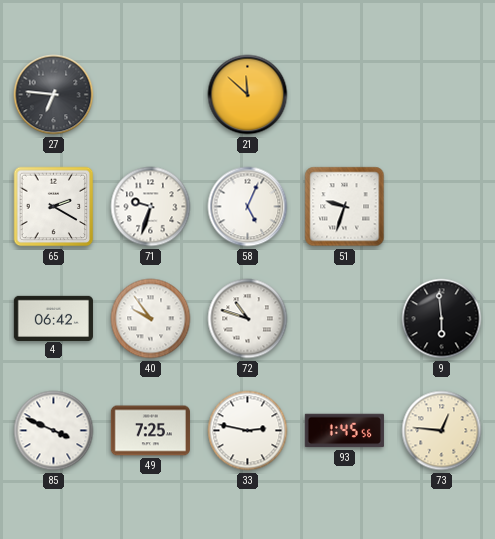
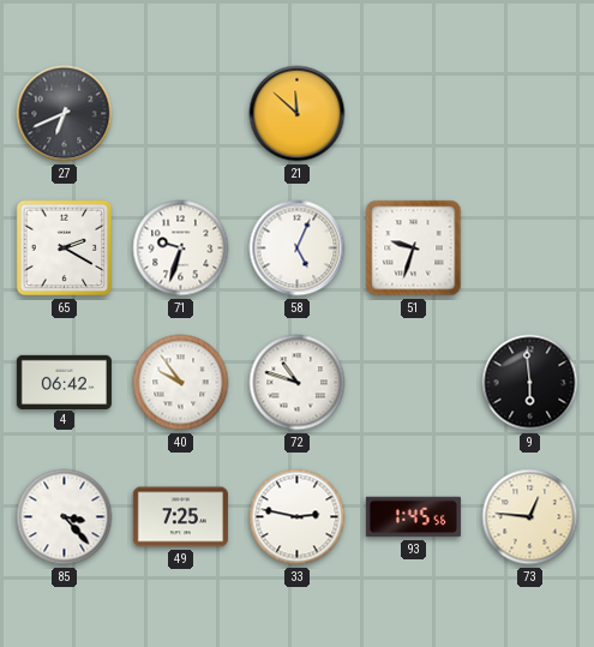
27: 6:46 -> 6:41 (65, 114)
85: 3:49 -> 3:23 (65, 517)
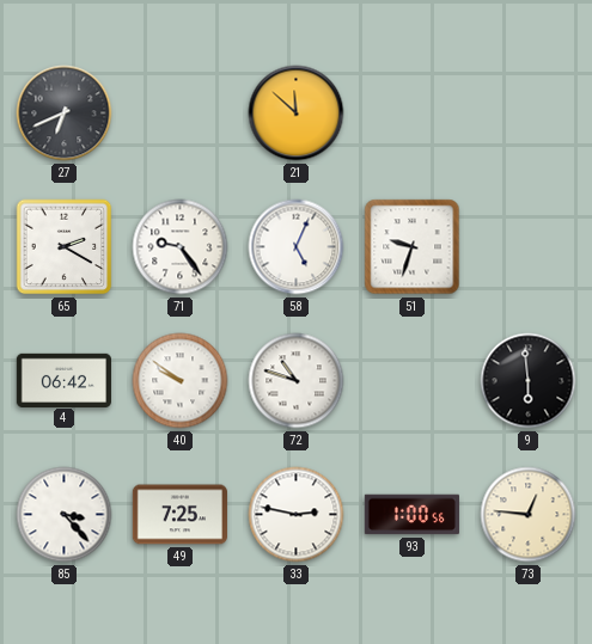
71: 9:33 -> 9:24 (181, 247)
40: 9:54 -> 9:51 (181, 381)
93: 1:45 -> 1:00 (411, 515)
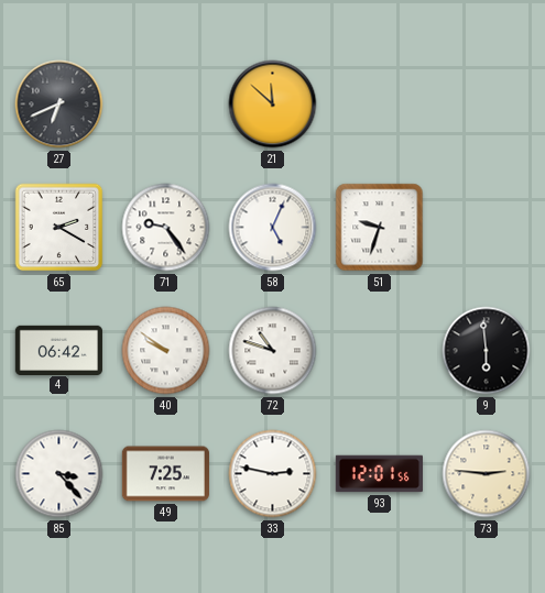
93: 1:00 -> 12:01 (379, 474)
73: 12:46 -> 2:46 (487, 474)
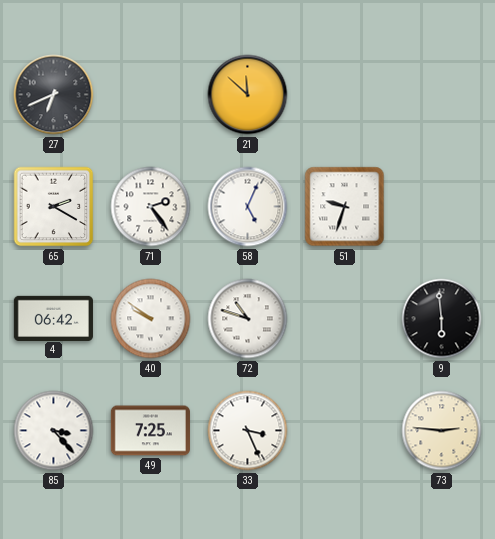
71: 9:24 -> 2:24 (151, 207)
33: 2:47 -> 3:26 (248, 431)
93: 12:01 -> none (379, 474)
